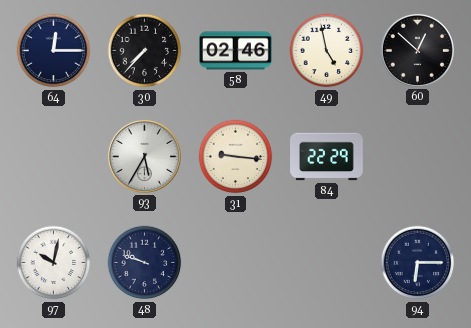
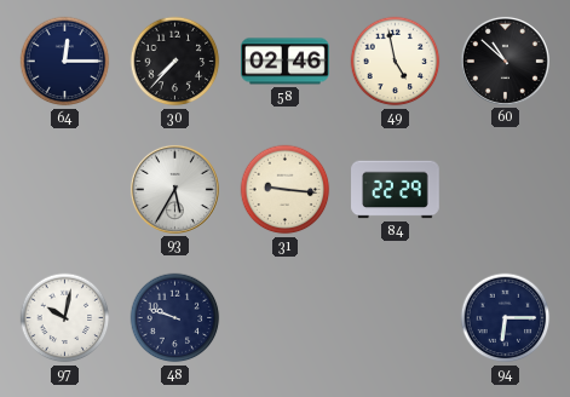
60: 12:52 -> 10:52 (505, 61)
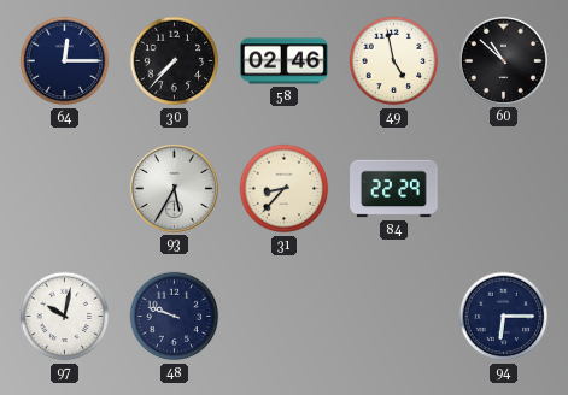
31: 9:16 -> 8:37 (285, 189)
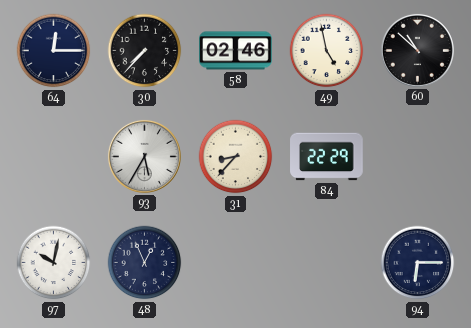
48: 9:48 -> 12:56 (145, 263)
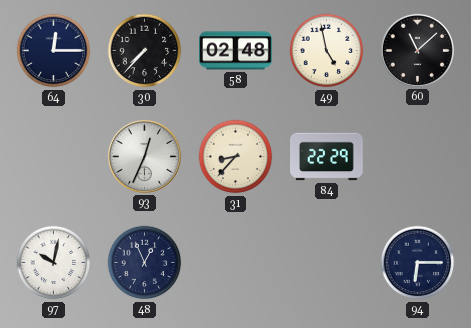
58: 02:46 -> 02:48 (236, 51)
60: 10:52 -> 11:08 (417, 50)
93: 5:35 -> 12:34 (144, 156)
